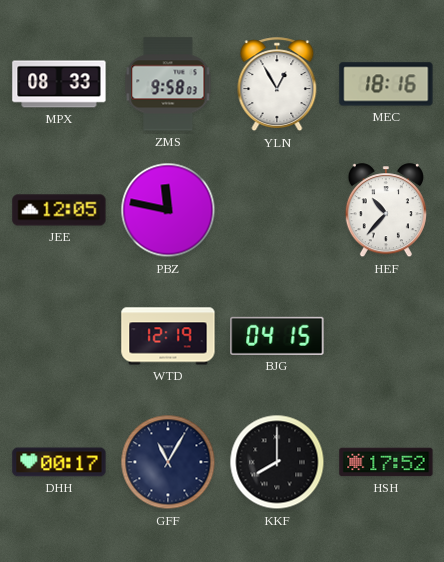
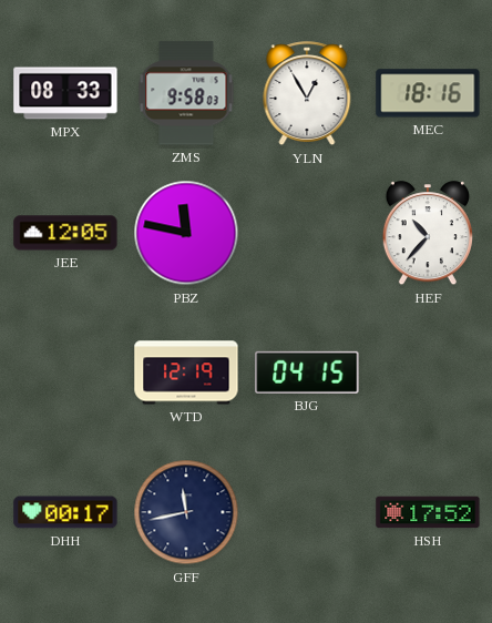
GFF: 11:05 -> 11:43 (186, 512)
KKF: 8:00 -> none (277, 462)
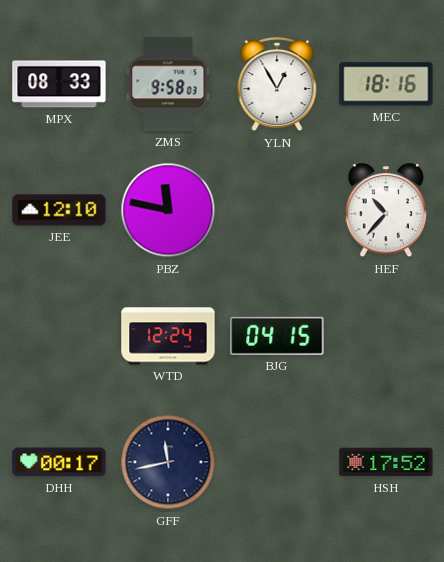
JEE: 12:05 -> 12:10 (59, 210)
WTD: 12:19 -> 12:24 (168, 336)
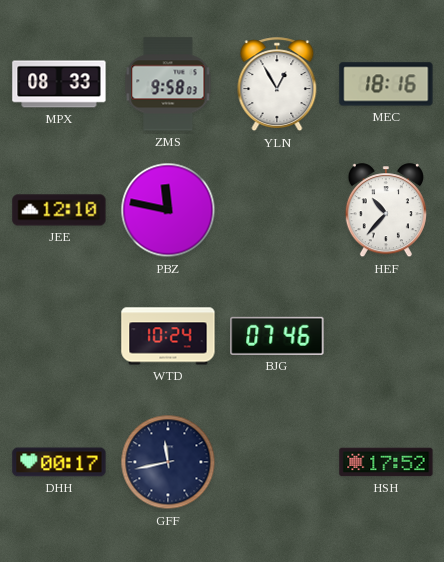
WTD: 12:24 -> 10:24 (168, 336)
BJG: 04:15 -> 07:46 (277, 336)
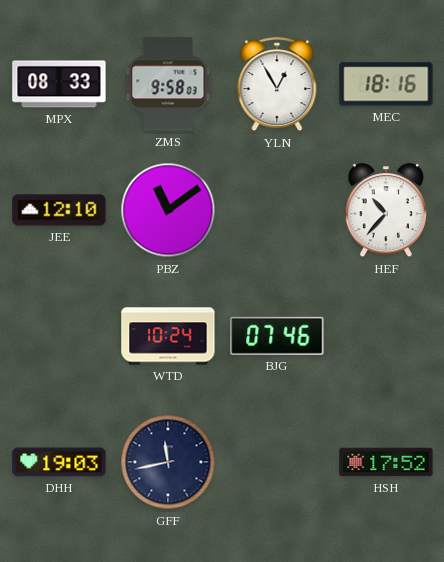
PBZ: 11:47 -> 11:09 (168, 210)
DHH: 00:17 -> 19:03 (59, 462)
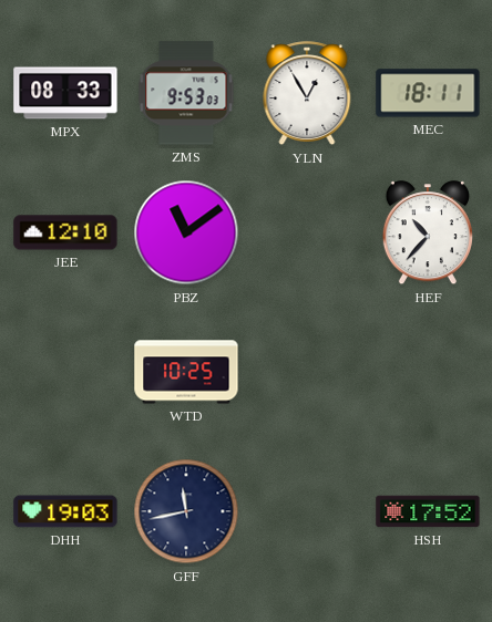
ZMS: 9:58 -> 9:53 (186, 93)
MEC: 18:16 -> 18:11 (428, 93)
WTD: 10:24 -> 10:25 (186, 372)
BJG: 07:46 -> none (277, 336)
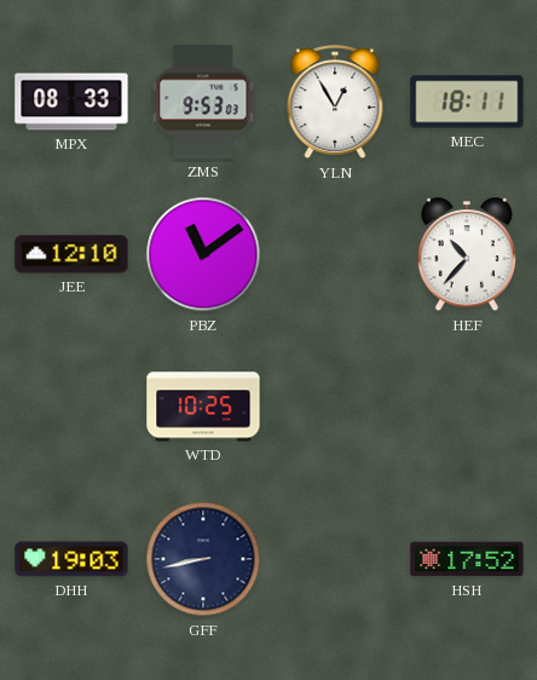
GFF: 11:43 -> 8:43 (203, 559)
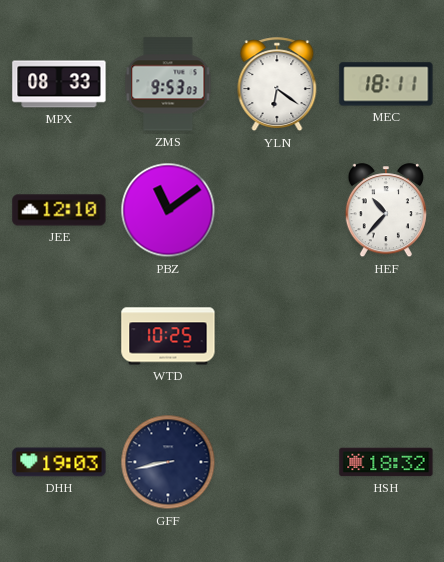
YLN: 12:55 -> 6:21 (277, 85)
HSH: 17:52 -> 18:32 (386, 462)
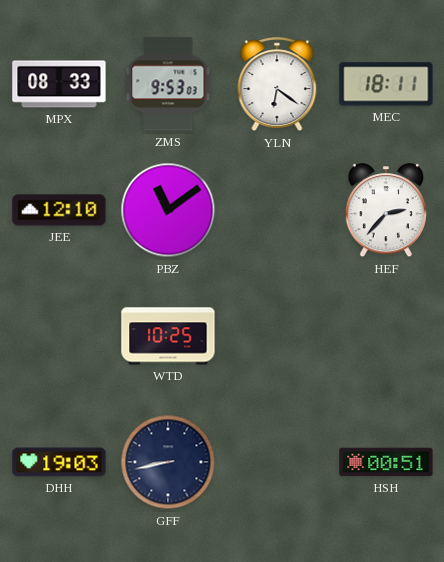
HEF: 10:37 -> 2:37 (386, 211)
HSH: 18:32 -> 00:51 (386, 462)
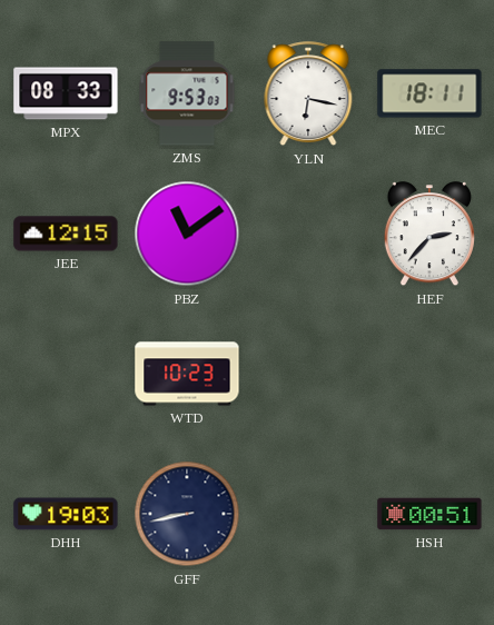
YLN: 6:21 -> 6:17 (308, 95)
JEE: 12:10 -> 12:15 (66, 234)
WTD: 10:25 -> 10:23 (187, 374)
